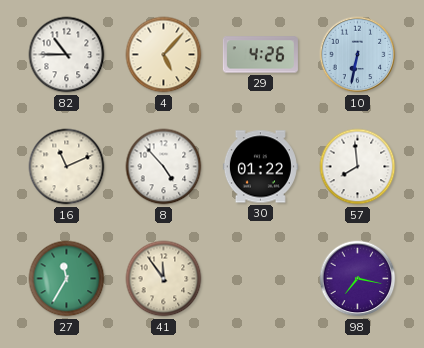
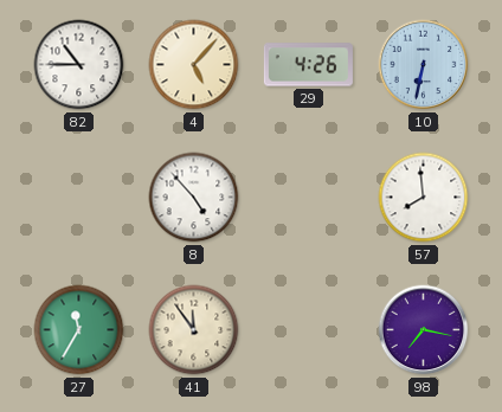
16: 11:11 -> none (67, 167)
30: 01:22 -> none (260, 167)
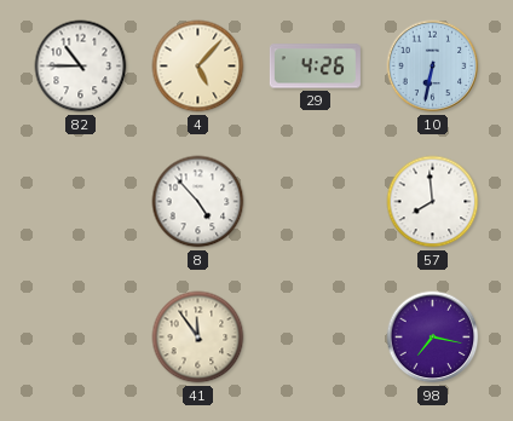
27: 11:35 -> none (79, 330)
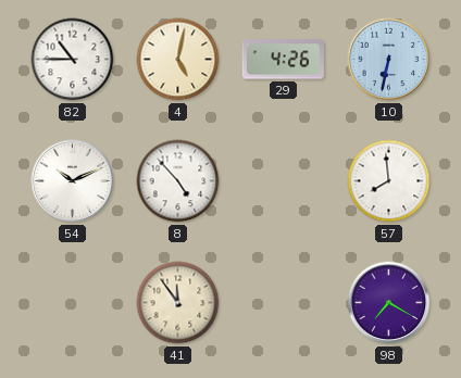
4: 5:07 -> 5:02 (178, 60)
54: none -> 10:11 (73, 181)
98: 7:17 -> 7:20 (389, 303)
